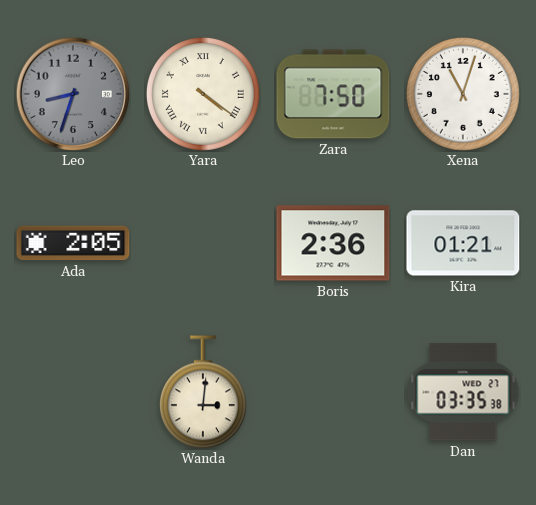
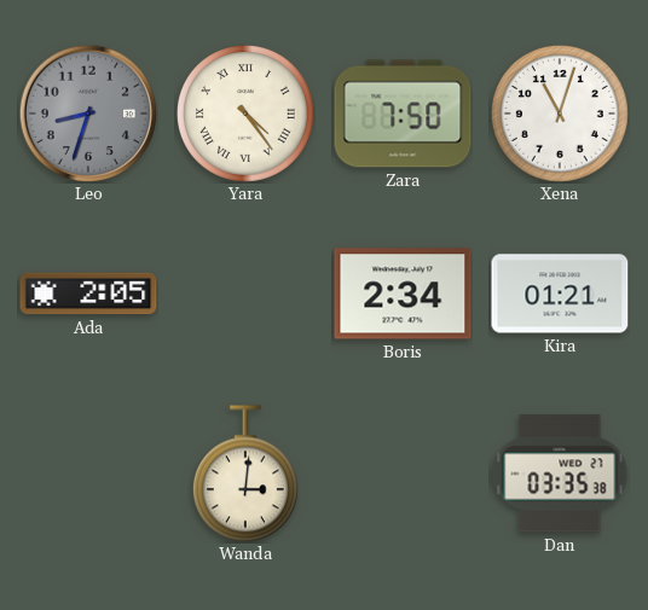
Yara: 4:21 -> 4:24 (245, 114)
Boris: 2:36 -> 2:34 (403, 294)
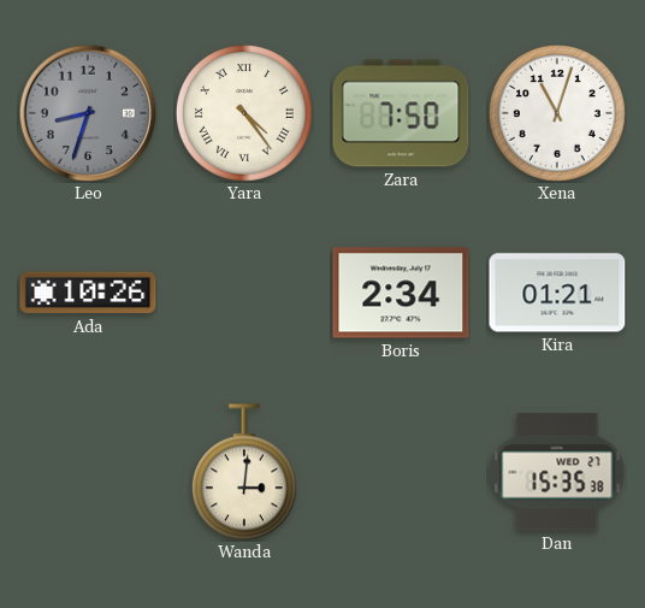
Ada: 2:05 -> 10:26 (88, 293)
Dan: 03:35 -> 15:35 (557, 472)
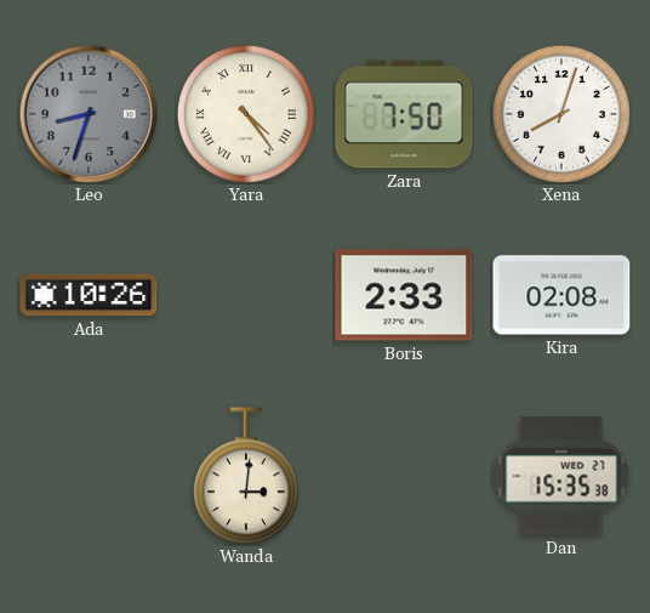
Xena: 11:03 -> 8:03 (561, 114)
Boris: 2:34 -> 2:33 (404, 295)
Kira: 01:21 -> 02:08 (561, 295)
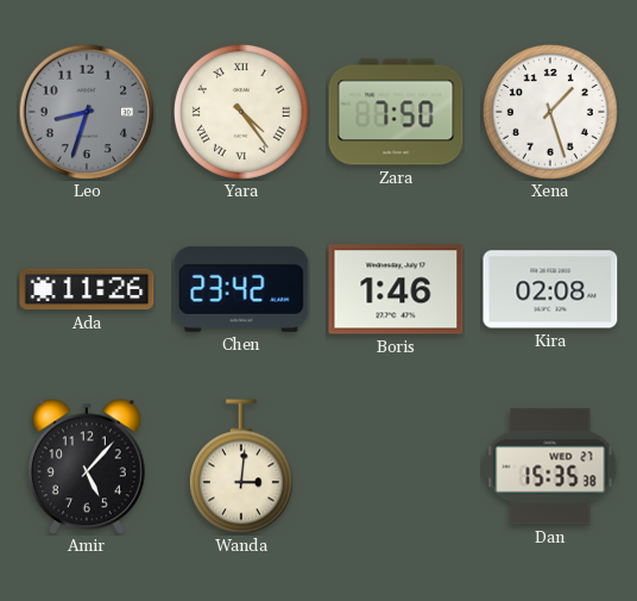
Xena: 8:03 -> 1:27 (550, 112)
Ada: 10:26 -> 11:26 (87, 289)
Chen: none -> 23:42 (241, 289)
Boris: 2:33 -> 1:46 (396, 289)
Amir: none -> 5:07 (87, 467)
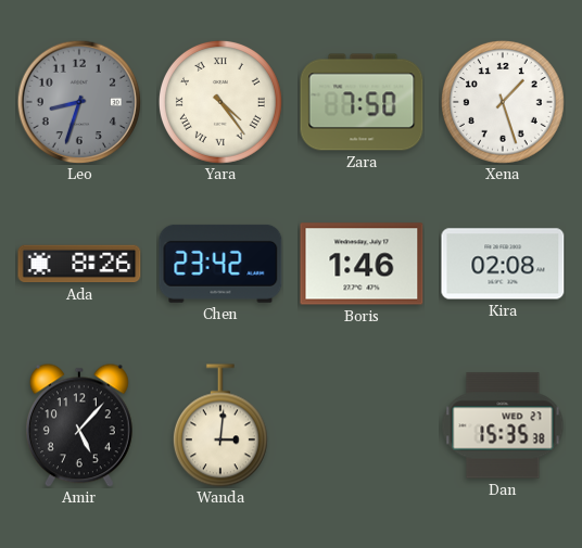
Ada: 11:26 -> 8:26 (79, 264)
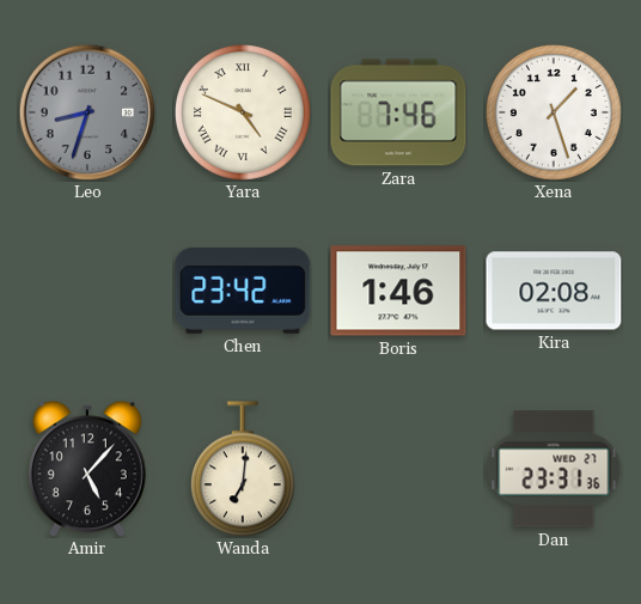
Yara: 4:24 -> 4:49 (243, 112)
Zara: 7:50 -> 7:46 (398, 112)
Ada: 8:26 -> none (79, 264)
Wanda: 3:01 -> 7:01 (243, 469)
Dan: 15:35 -> 23:31 (554, 469)
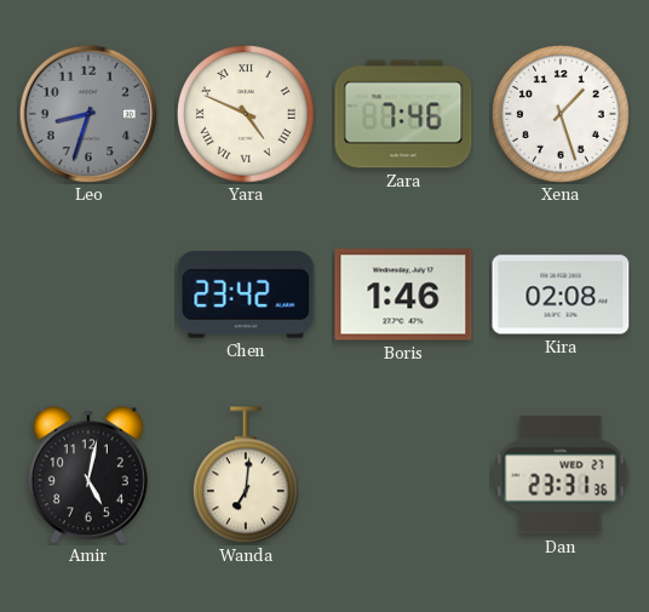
Amir: 5:07 -> 5:02 (88, 475)
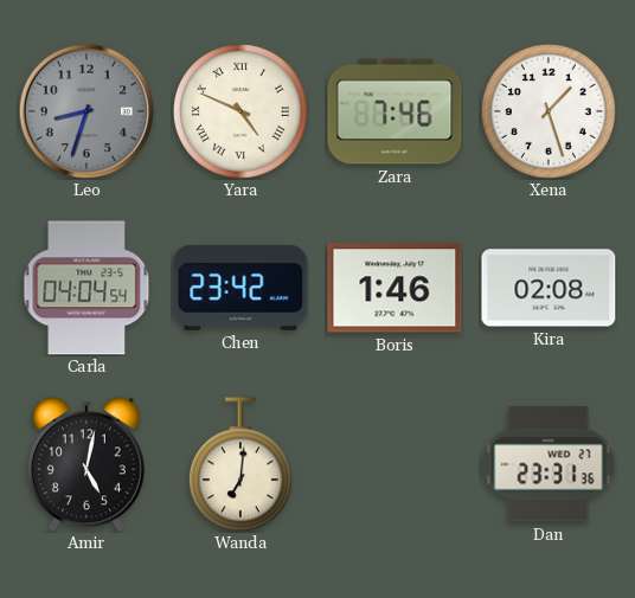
Carla: none -> 04:04 (86, 288)
